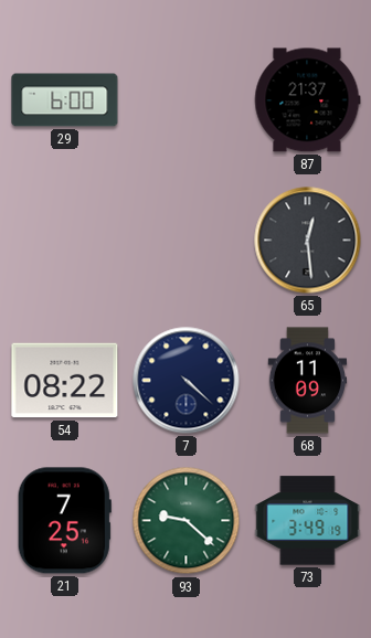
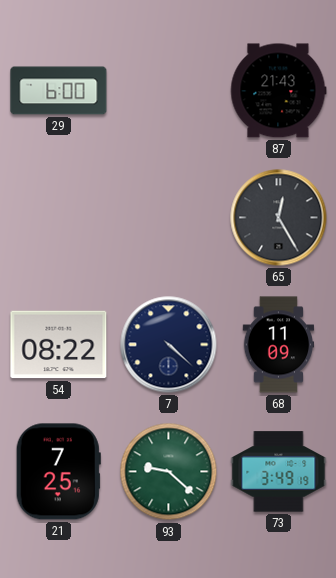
87: 21:37 -> 21:43 (278, 91)
65: 12:29 -> 12:25 (279, 218)
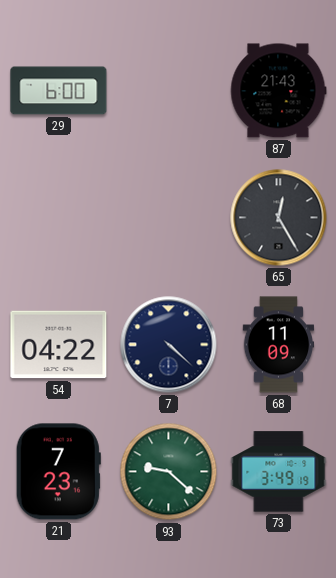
54: 08:22 -> 04:22 (59, 345)
21: 7:25 -> 7:23 (58, 472)
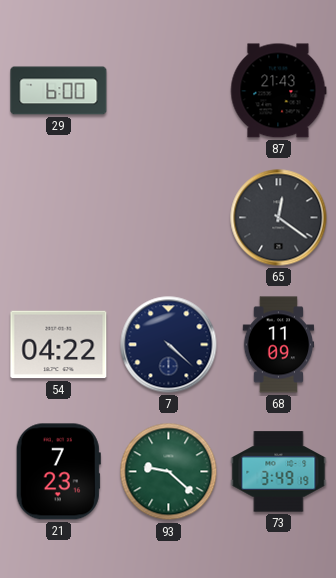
65: 12:25 -> 12:21 (279, 218)
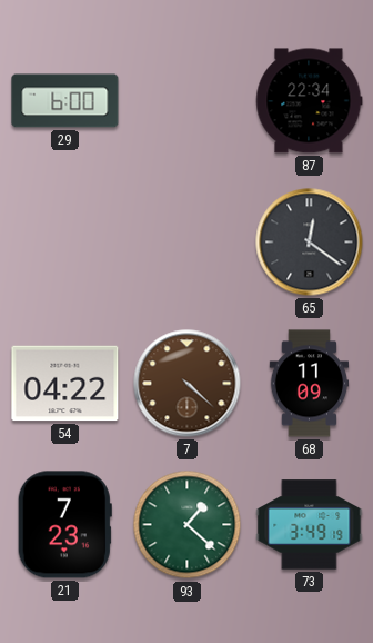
87: 21:43 -> 22:34 (309, 101)
7 dial: navy -> brown (188, 384)
93: 9:22 -> 1:22 (188, 525)
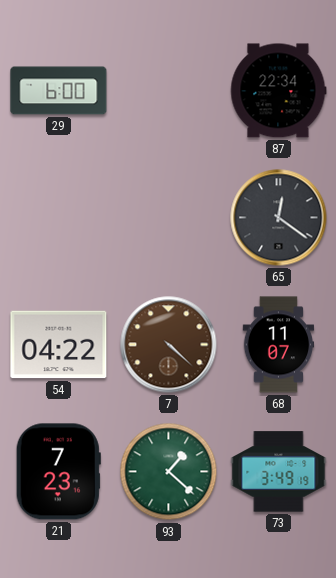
68: 11:09 -> 11:07 (279, 345)
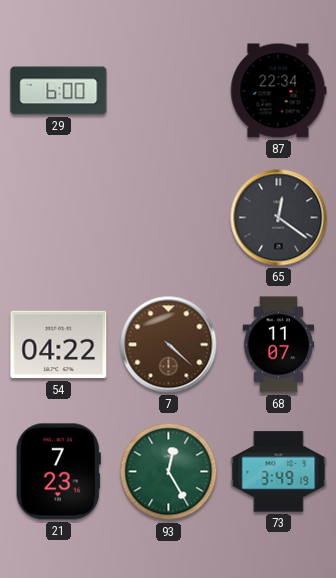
93: 1:22 -> 12:25 (169, 472)
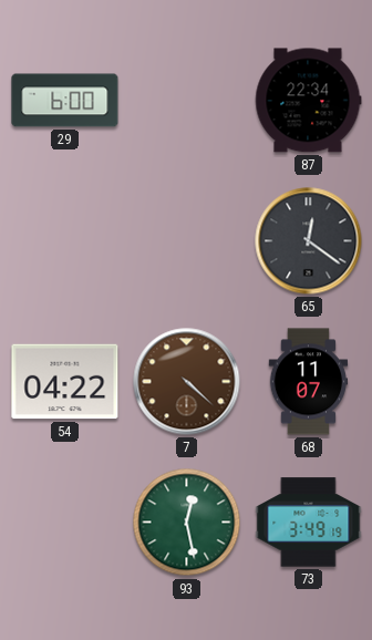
21: 7:23 -> none (58, 472)
93: 12:25 -> 12:28 (187, 523)
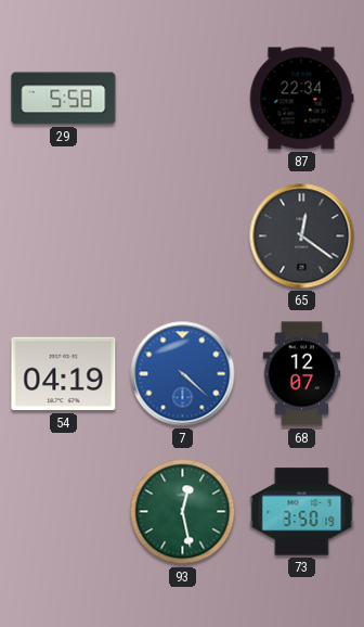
29: 6:00 -> 5:58 (64, 99)
54: 04:22 -> 04:19 (64, 374)
7 dial: brown -> blue (183, 374)
68: 11:07 -> 12:07 (302, 374)
73: 3:49 -> 3:50 (302, 512)
